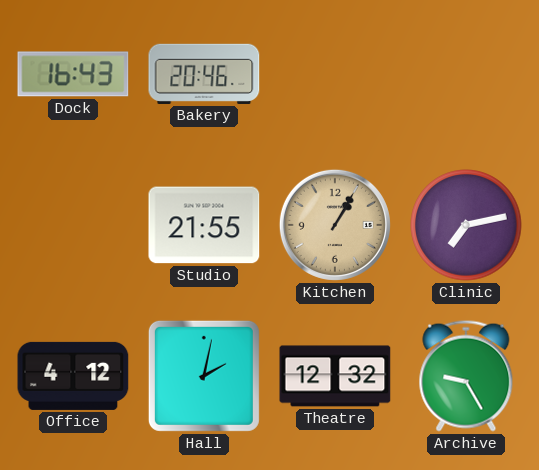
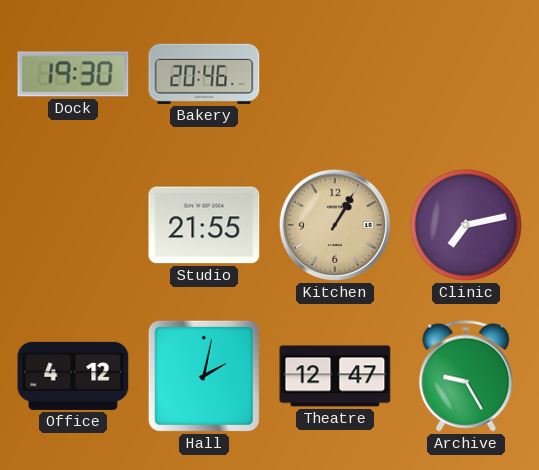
Dock: 16:43 -> 19:30 (73, 74)
Theatre: 12:32 -> 12:47 (335, 376)
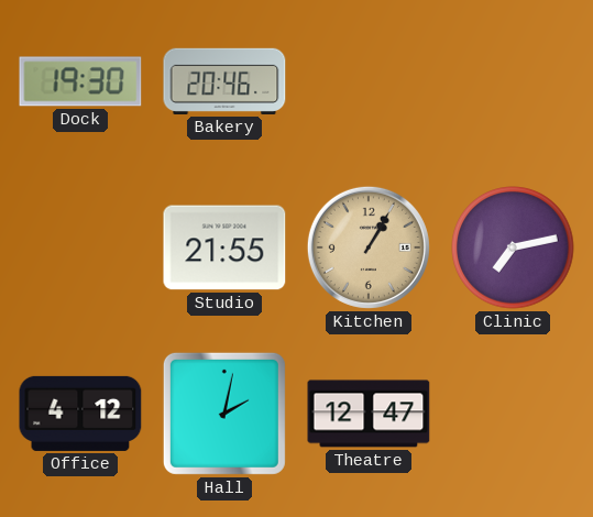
Archive: 9:25 -> none (466, 376)
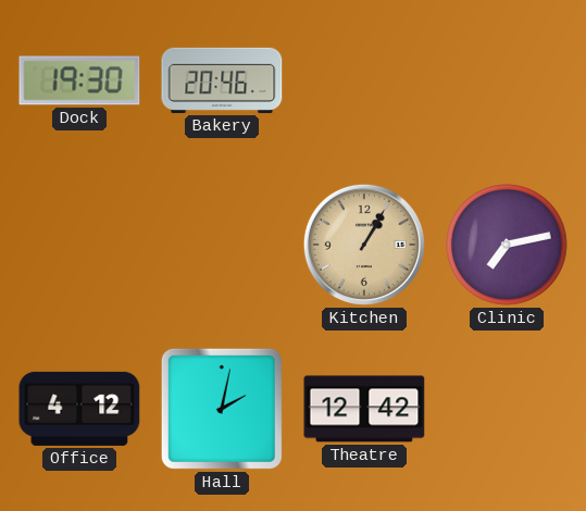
Studio: 21:55 -> none (224, 248)
Theatre: 12:47 -> 12:42 (364, 409)
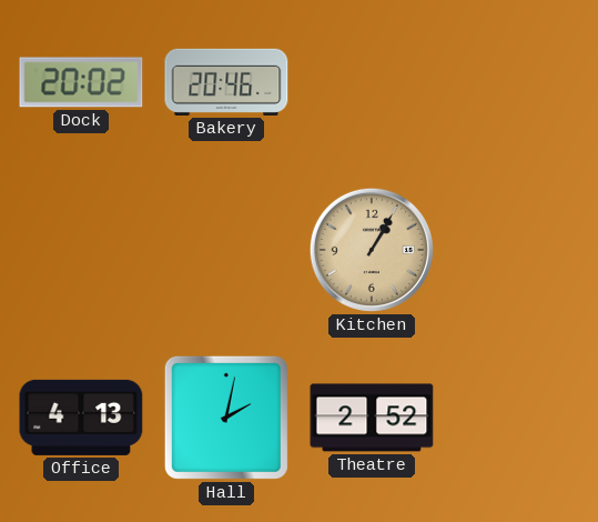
Dock: 19:30 -> 20:02 (81, 82)
Clinic: 7:13 -> none (507, 245)
Office: 4:12 -> 4:13 (81, 418)
Theatre: 12:42 -> 2:52 (372, 418)
